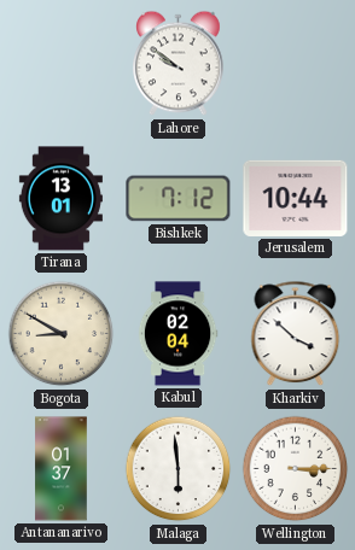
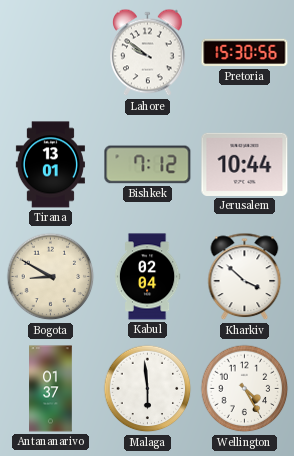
Pretoria: none -> 15:30 (245, 53)
Wellington: 3:15 -> 4:25 (245, 389)
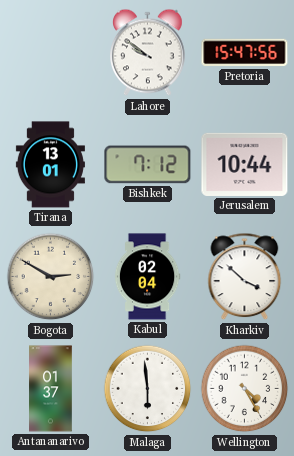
Pretoria: 15:30 -> 15:47 (245, 53)
Bogota: 8:50 -> 2:50 (51, 277)
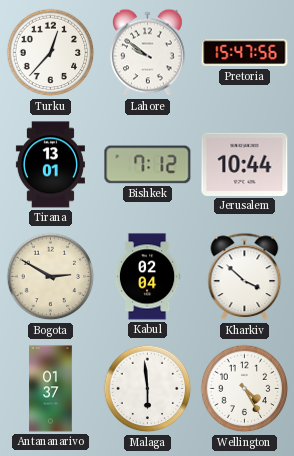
Turku: none -> 12:37 (51, 53)
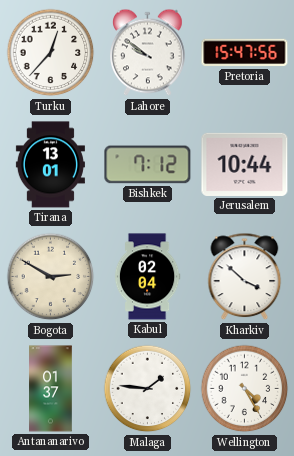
Malaga: 5:59 -> 1:46 (148, 389)
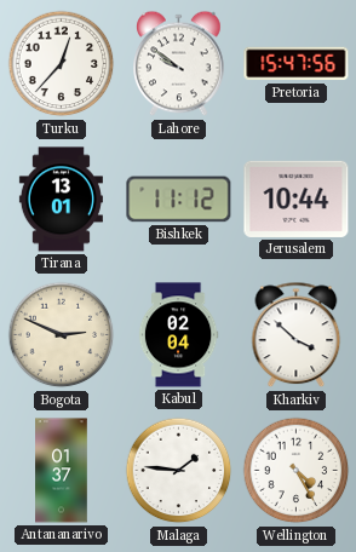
Bishkek: 7:12 -> 11:12 (179, 200)
Bogota: 2:50 -> 2:49 (62, 335)
